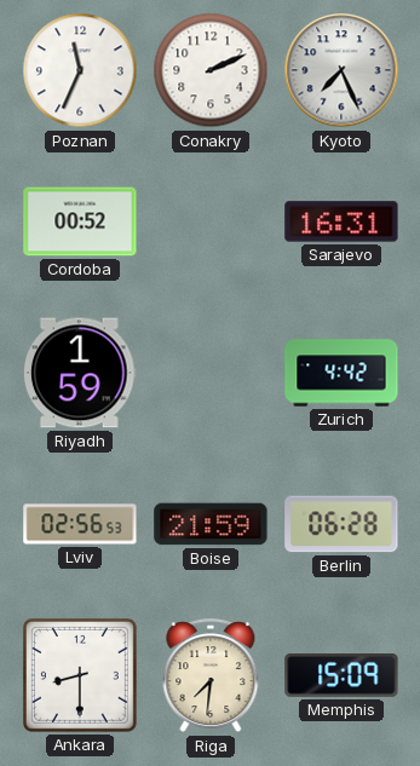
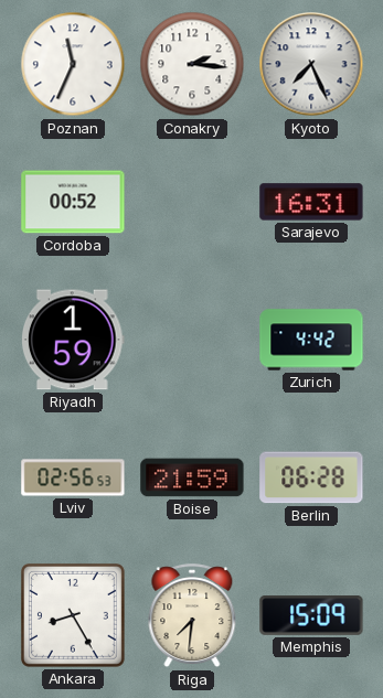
Conakry: 2:11 -> 2:16 (192, 64)
Ankara: 8:30 -> 8:25 (73, 615)
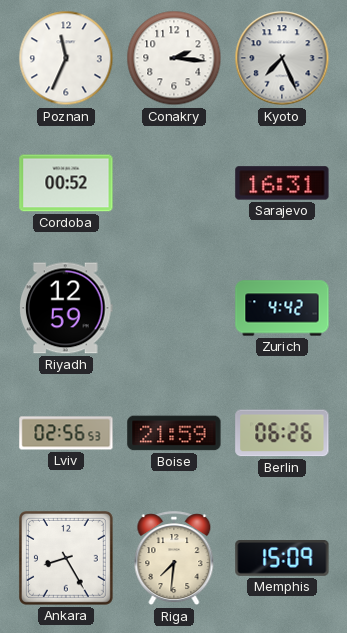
Riyadh: 1:59 -> 12:59 (67, 308)
Berlin: 06:28 -> 06:26 (282, 433)
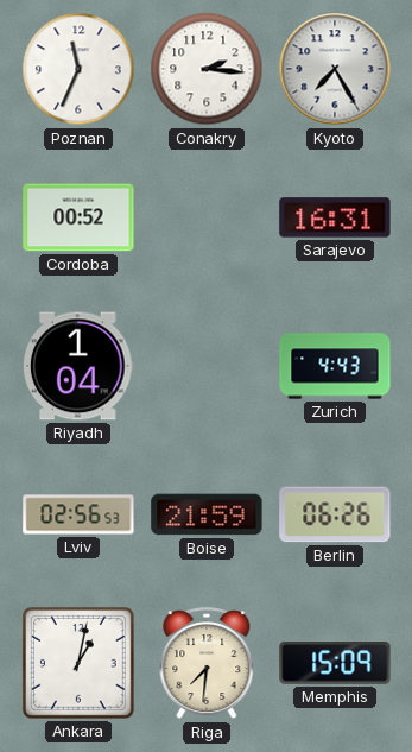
Kyoto: 7:26 -> 7:25 (335, 69)
Riyadh: 12:59 -> 1:04 (80, 366)
Zurich: 4:42 -> 4:43 (335, 366)
Ankara: 8:25 -> 1:02 (78, 663)
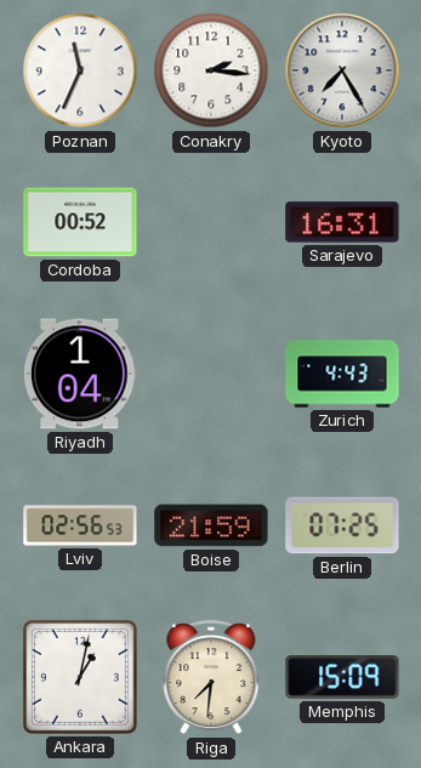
Berlin: 06:26 -> 07:25 (342, 525)
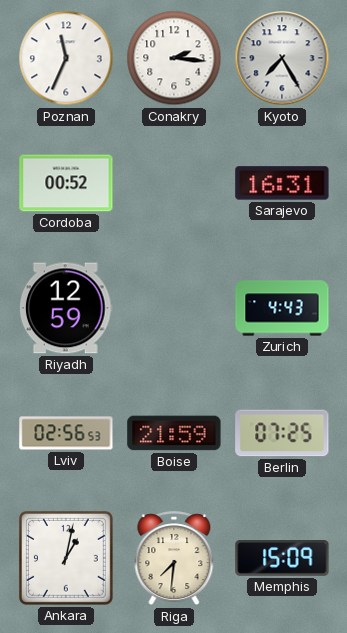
Riyadh: 1:04 -> 12:59 (67, 308)
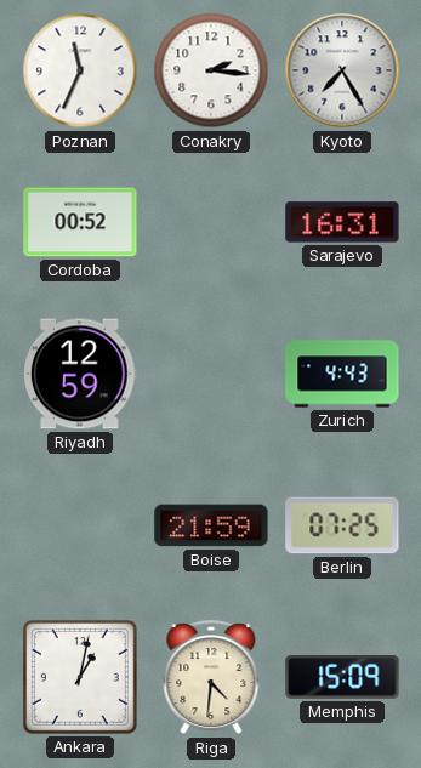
Lviv: 02:56 -> none (66, 433)
Riga: 7:31 -> 4:31 (211, 678)
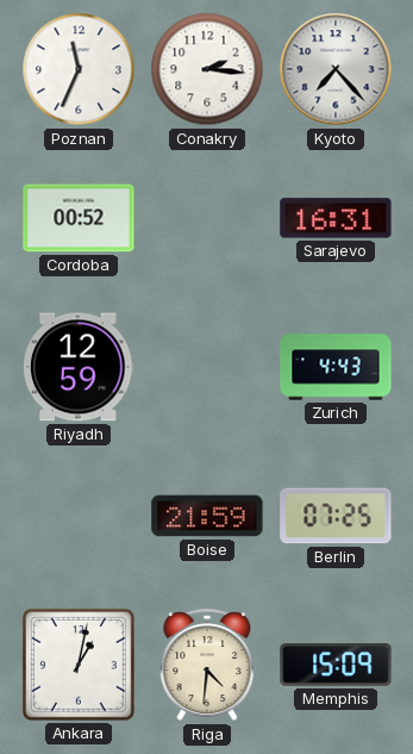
Kyoto: 7:25 -> 7:23 (336, 69)
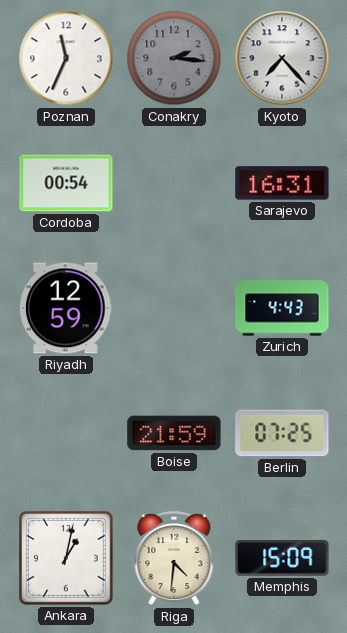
Conakry dial: white -> grey (174, 58)
Cordoba: 00:52 -> 00:54 (66, 183)
